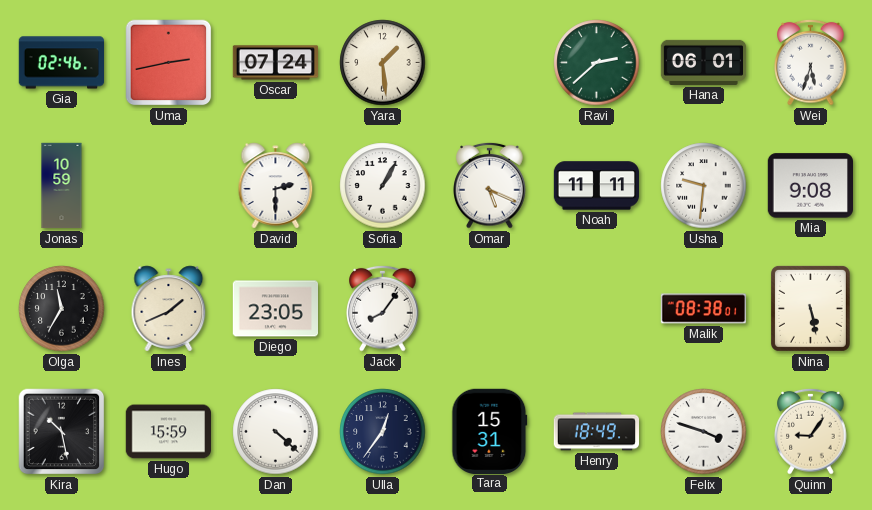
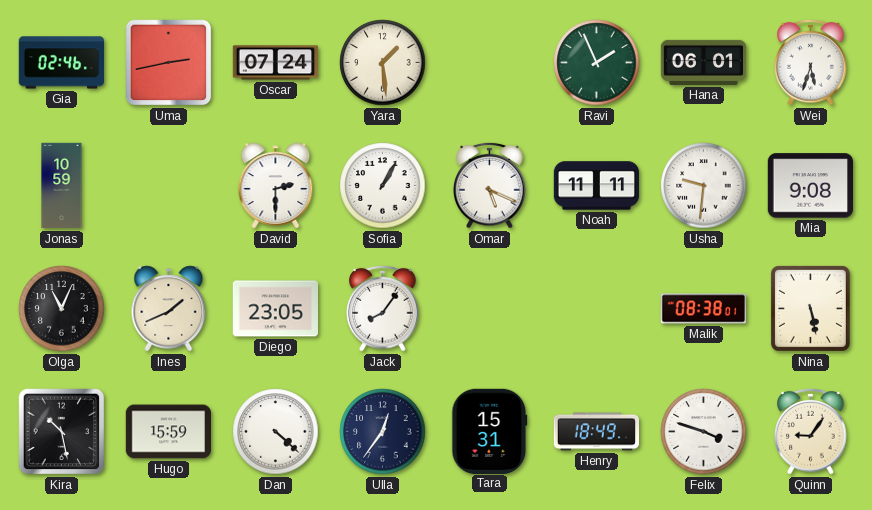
Ravi: 2:38 -> 1:56 (597, 63)
Olga: 11:35 -> 11:04 (62, 309)
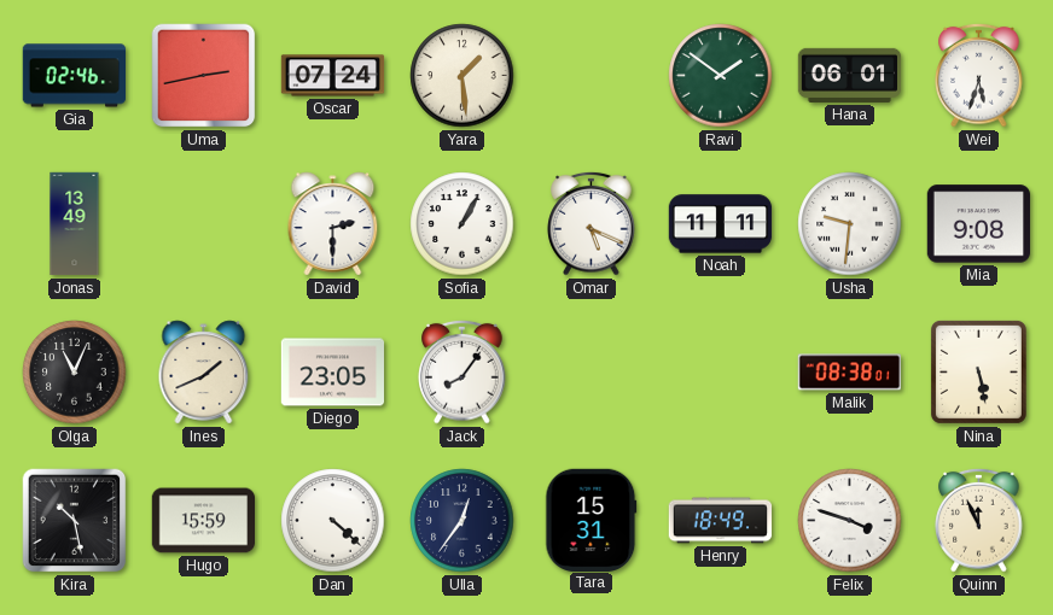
Ravi: 1:56 -> 1:51 (721, 76)
Jonas: 10:59 -> 13:49 (75, 224)
Quinn: 9:06 -> 11:56 (979, 520)
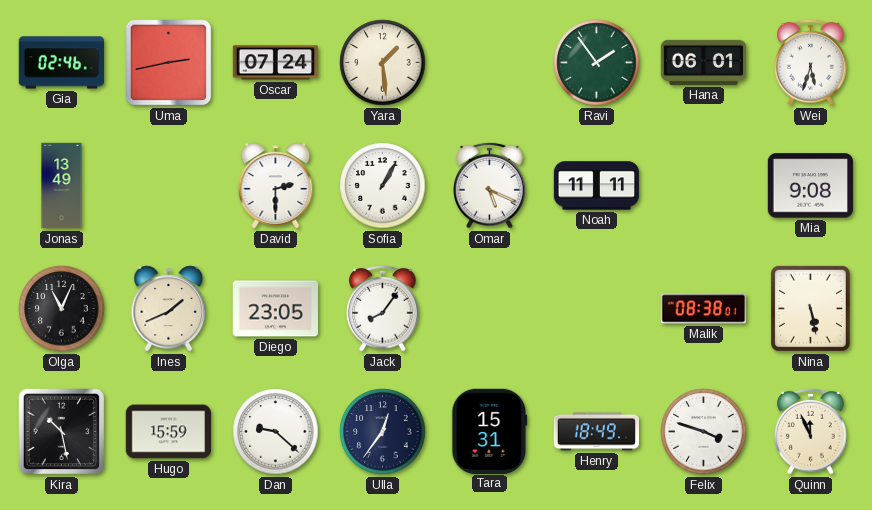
Ravi: 1:51 -> 1:54 (597, 63)
Usha: 9:31 -> none (850, 224)
Dan: 4:22 -> 9:22 (276, 432)
